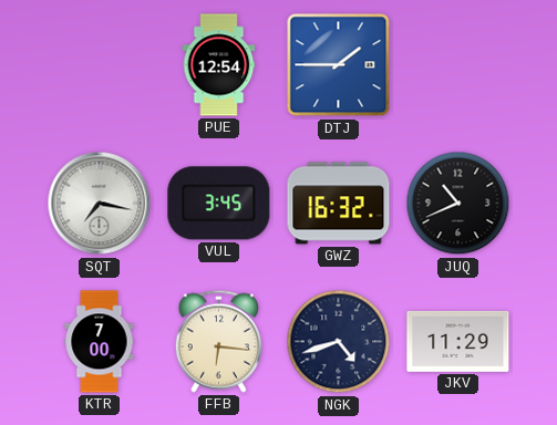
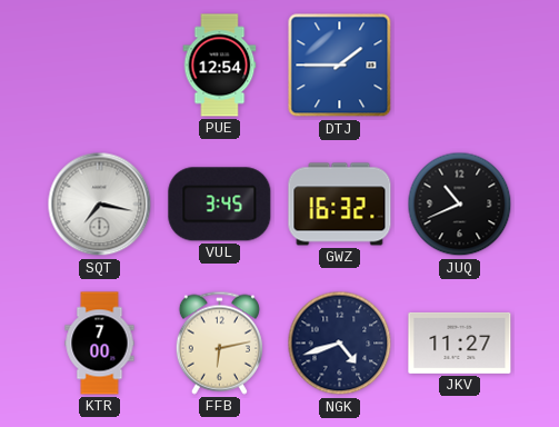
FFB: 6:16 -> 6:13 (219, 342)
JKV: 11:29 -> 11:27 (460, 342)
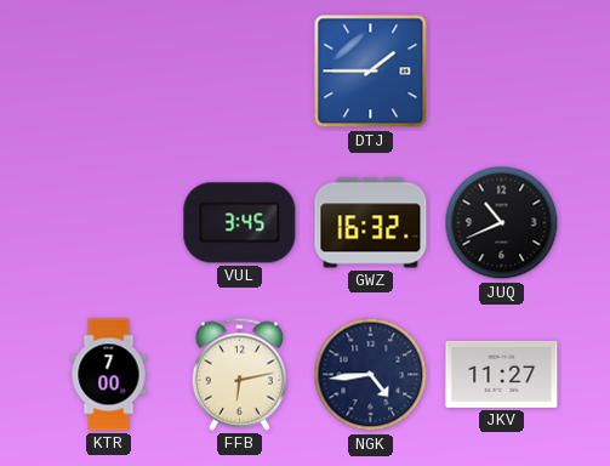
PUE: 12:54 -> none (220, 66)
SQT: 7:17 -> none (100, 205)
NGK: 4:42 -> 4:44 (371, 375)
